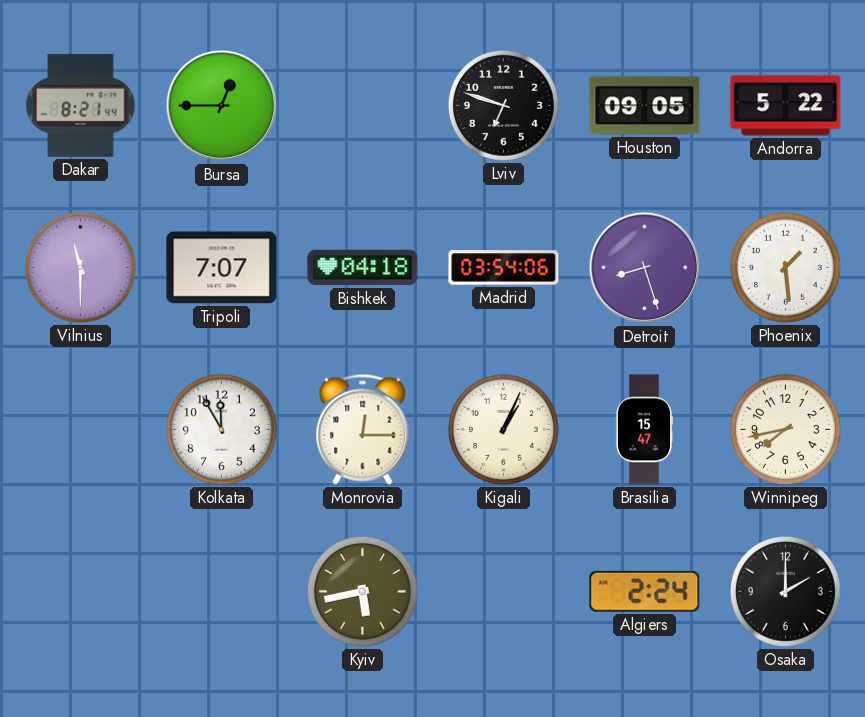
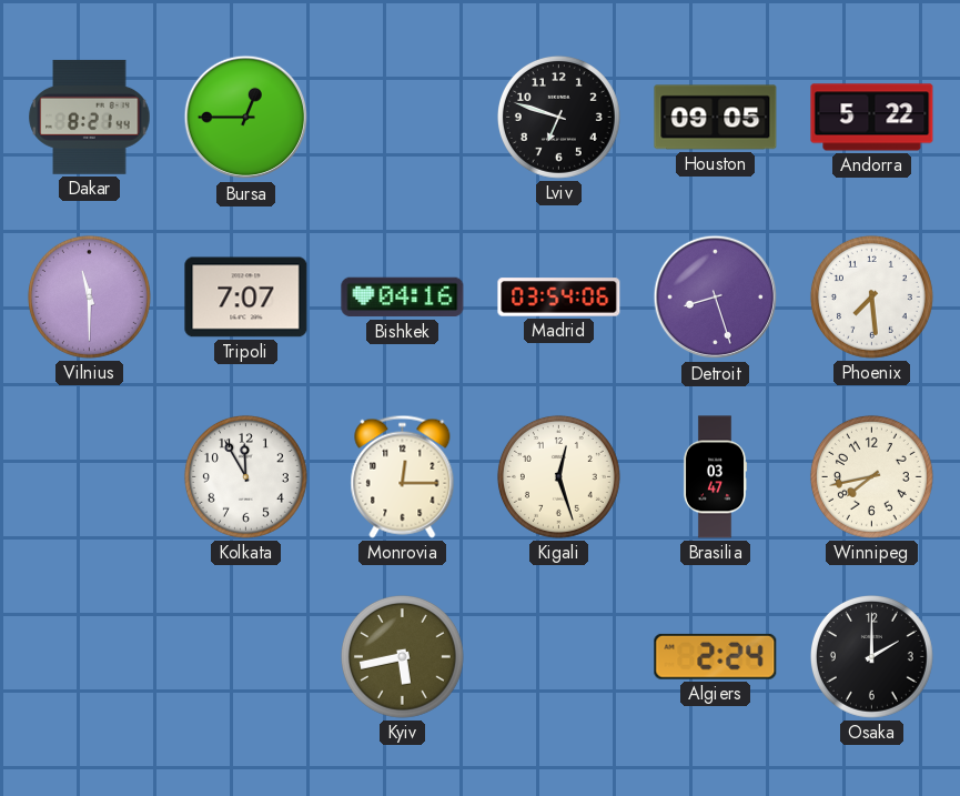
Bishkek: 04:18 -> 04:16 (403, 298)
Phoenix: 1:29 -> 7:29 (871, 296)
Kigali: 1:04 -> 12:27 (558, 476)
Brasilia: 15:47 -> 03:47 (715, 477)
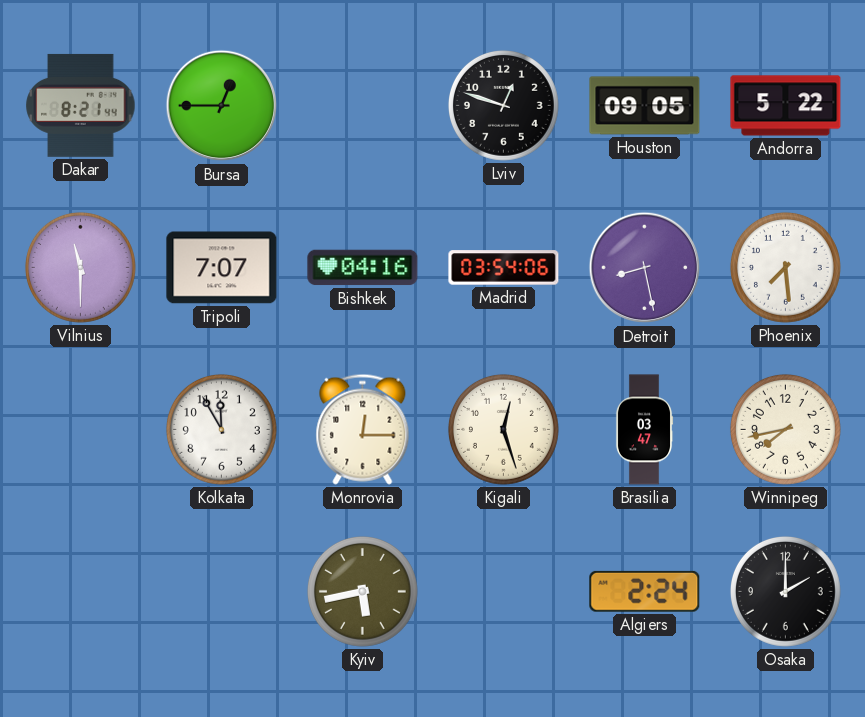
Lviv: 6:48 -> 12:48 (503, 105)
Detroit: 8:27 -> 8:28 (645, 268)
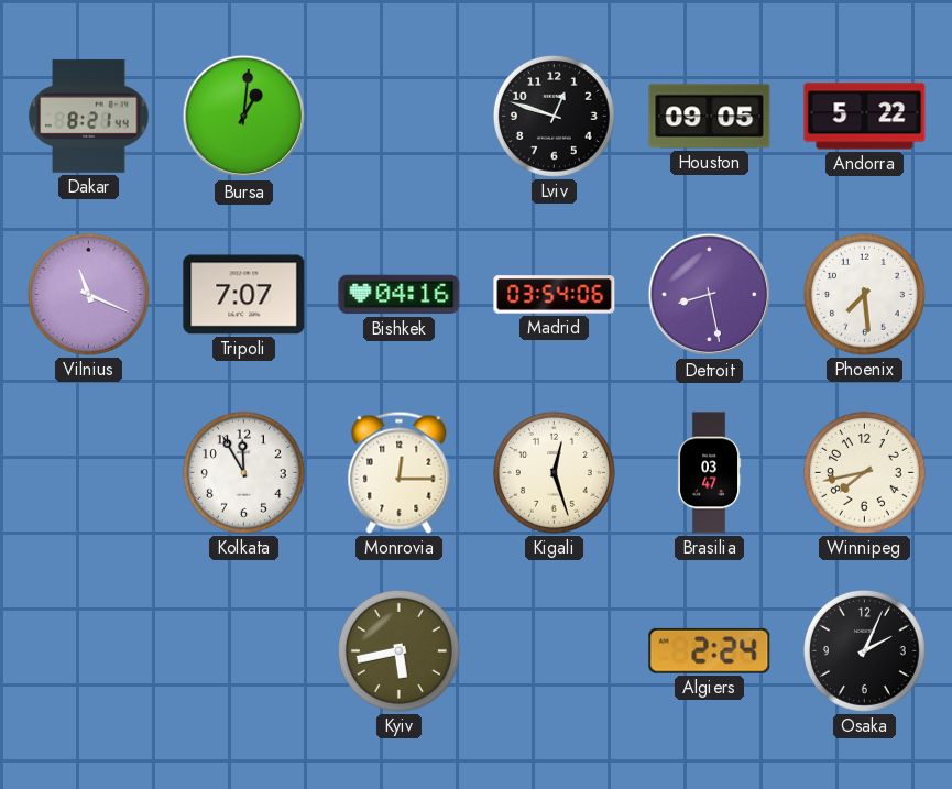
Bursa: 12:45 -> 1:01 (244, 117)
Vilnius: 11:30 -> 11:19 (88, 294)
Osaka: 2:00 -> 2:04 (864, 650)
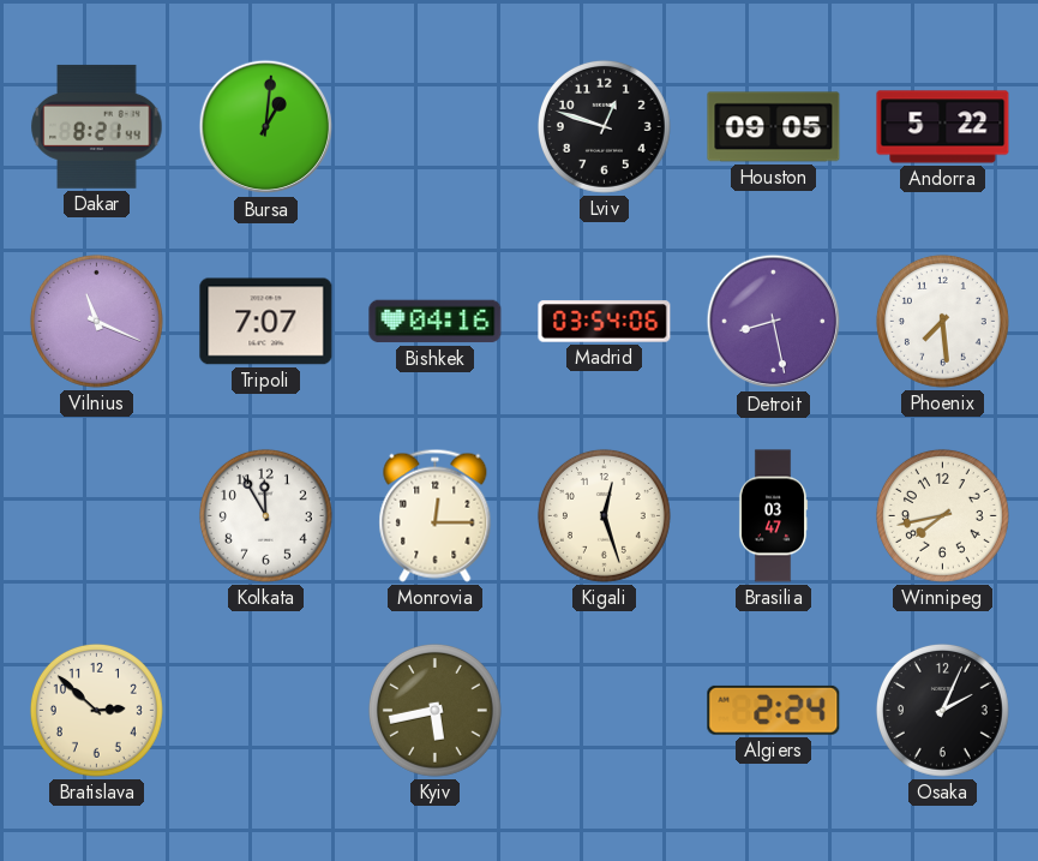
Bratislava: none -> 2:52 (96, 710)
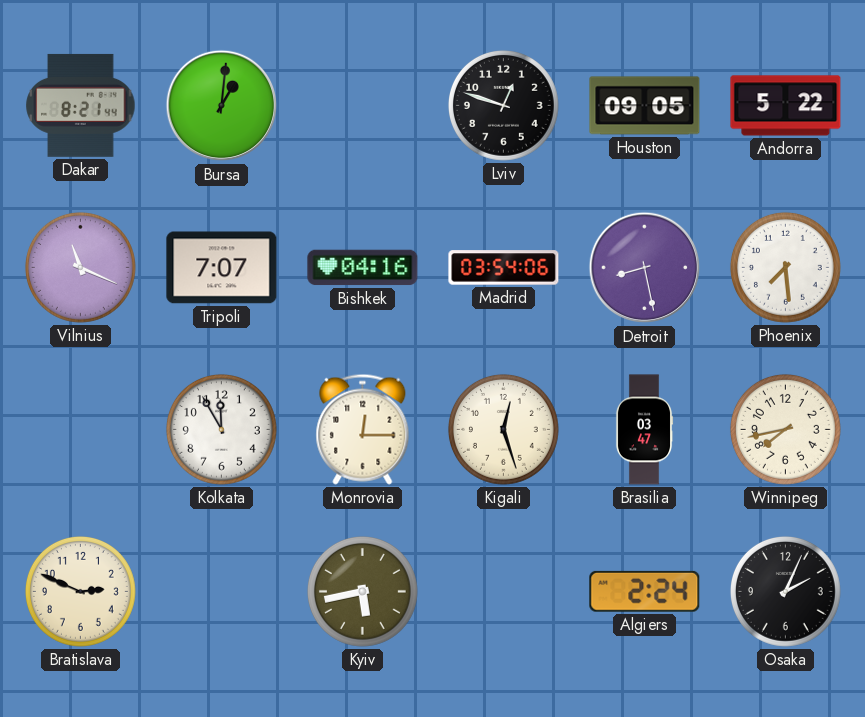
Bratislava: 2:52 -> 2:49 (80, 591)
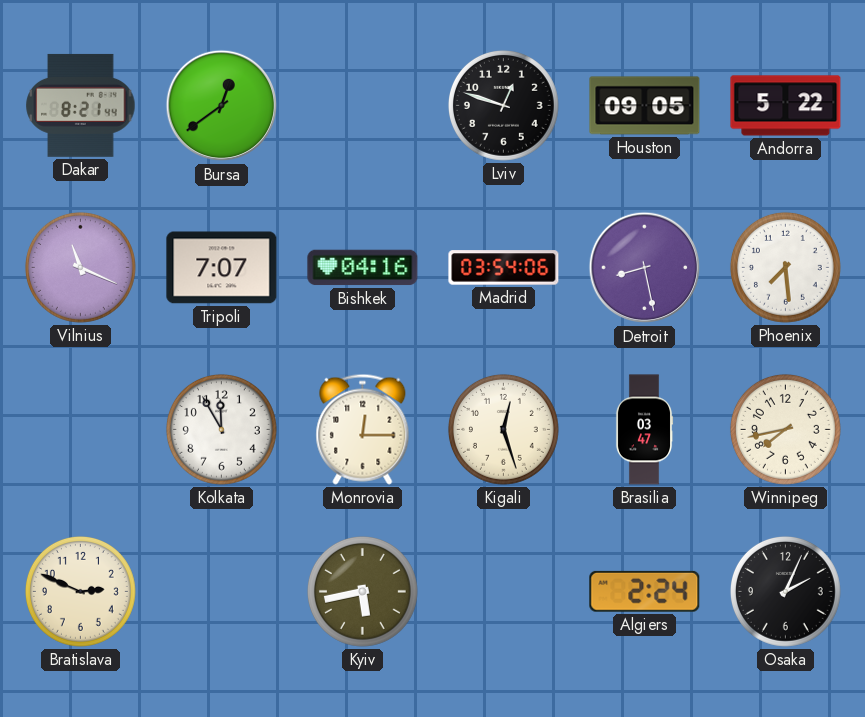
Bursa: 1:01 -> 12:39 (222, 106)
